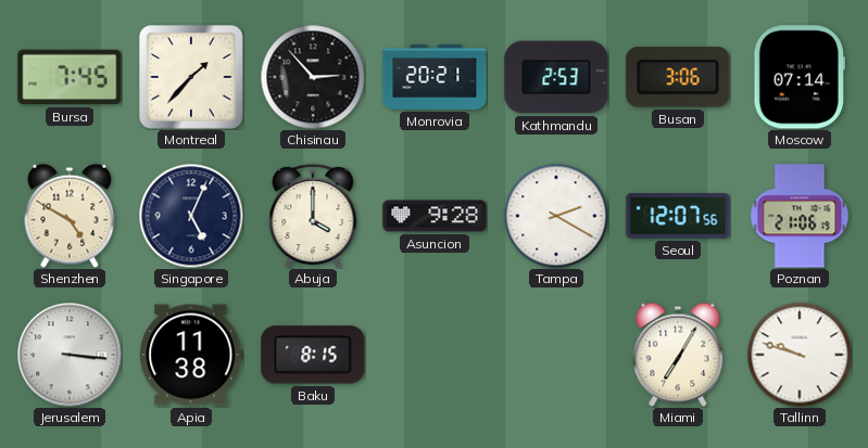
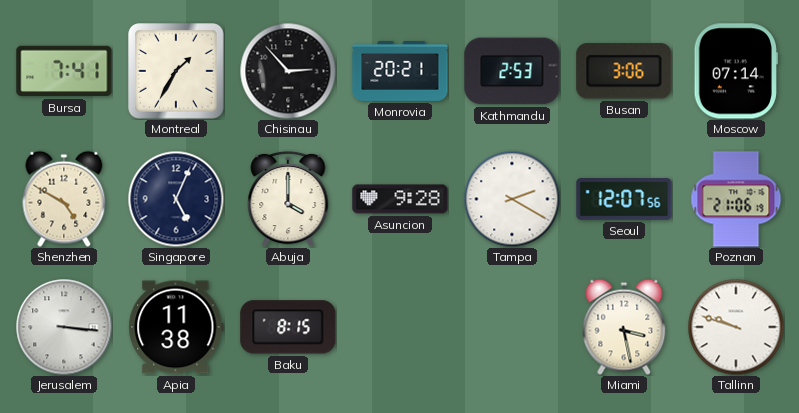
Bursa: 7:45 -> 7:41 (64, 71)
Montreal: 1:37 -> 1:35 (176, 71)
Miami: 7:05 -> 3:28 (624, 327)
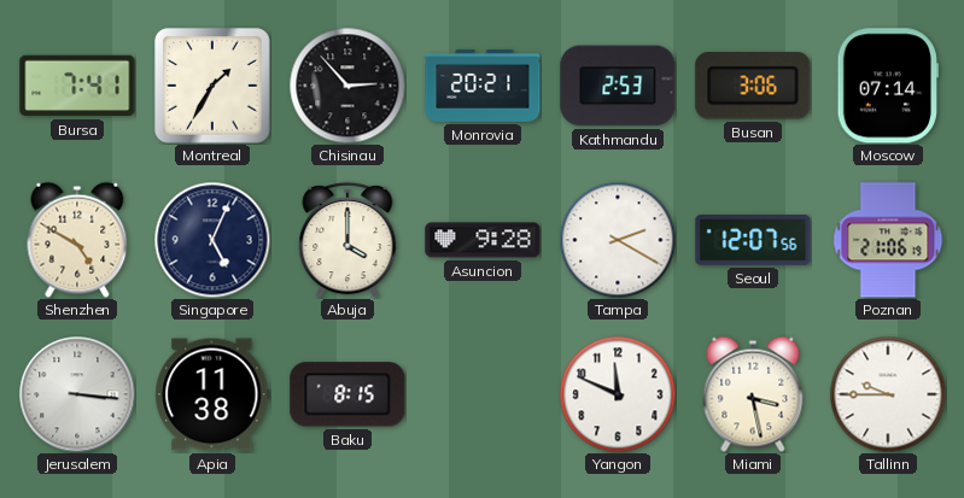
Yangon: none -> 11:49 (618, 394)
Tallinn: 9:48 -> 9:45 (888, 394)
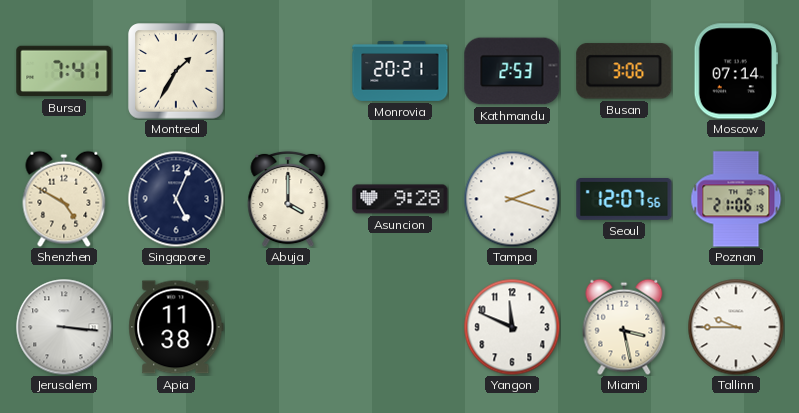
Chisinau: 2:53 -> none (347, 86)
Tampa: 2:20 -> 2:18 (512, 199)
Baku: 8:15 -> none (347, 394)
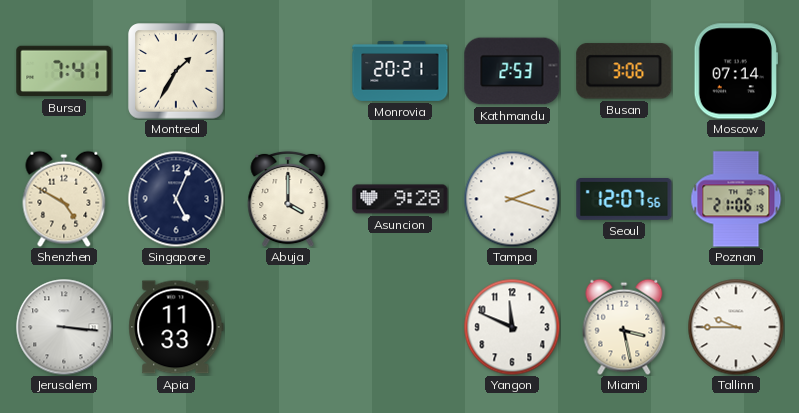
Apia: 11:38 -> 11:33 (176, 327)
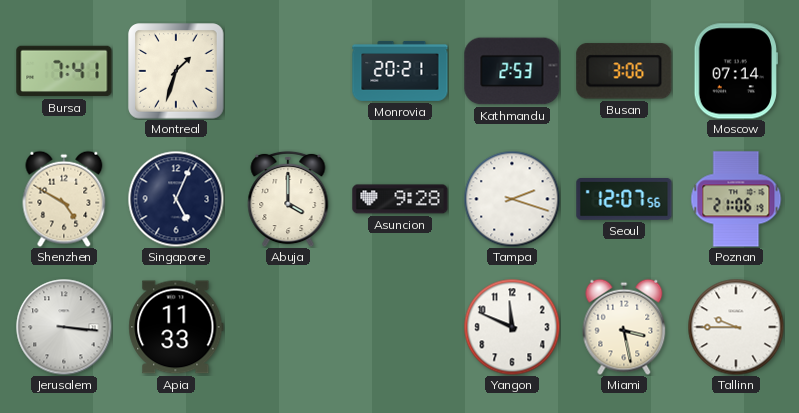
Montreal: 1:35 -> 1:33 (176, 71)
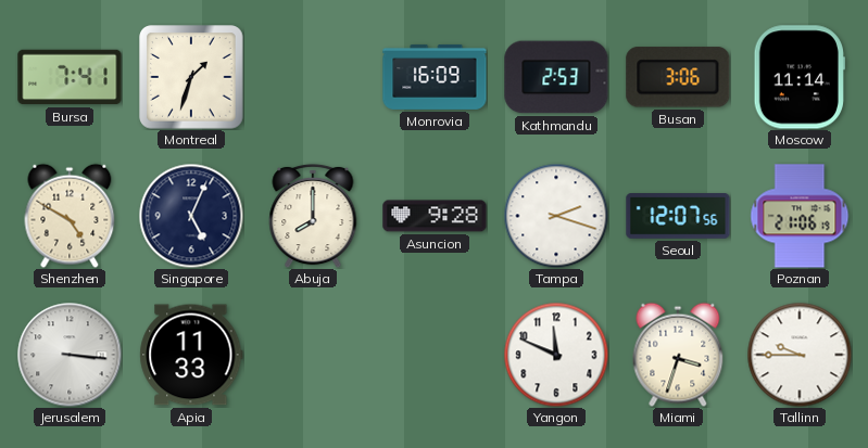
Monrovia: 20:21 -> 16:09 (435, 77)
Moscow: 07:14 -> 11:14 (800, 77)
Abuja: 4:00 -> 8:00 (313, 216)
Miami: 3:28 -> 3:33 (678, 355)
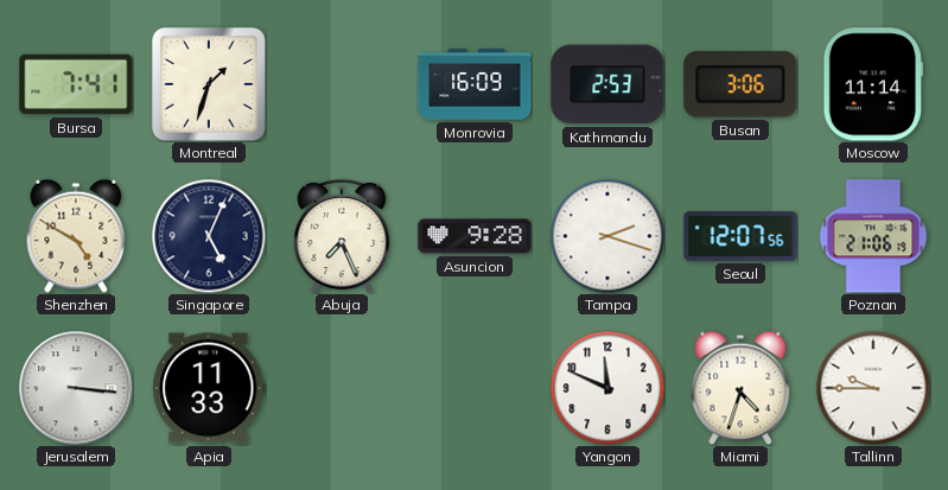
Abuja: 8:00 -> 7:26 (342, 236)
Miami: 3:33 -> 4:33 (740, 388)
